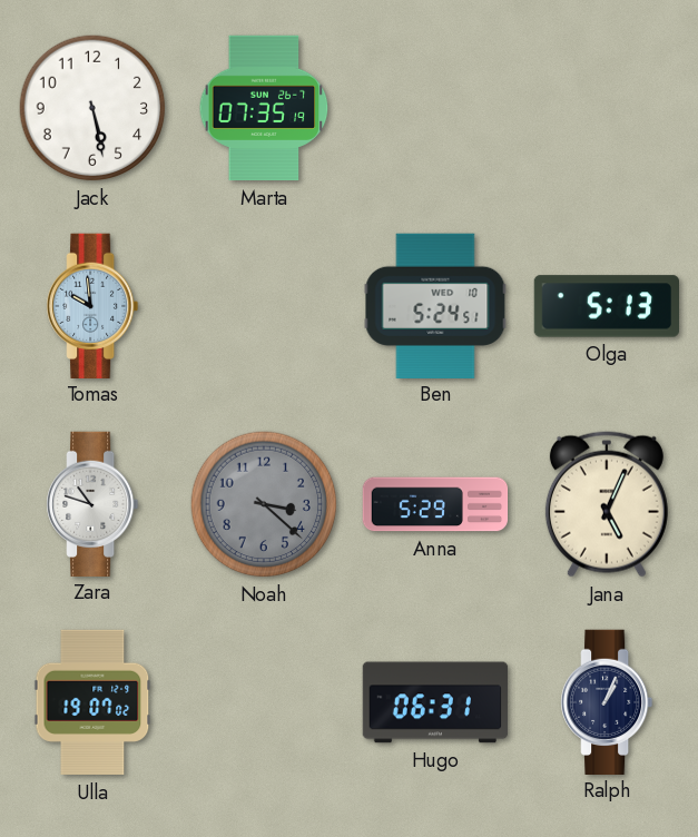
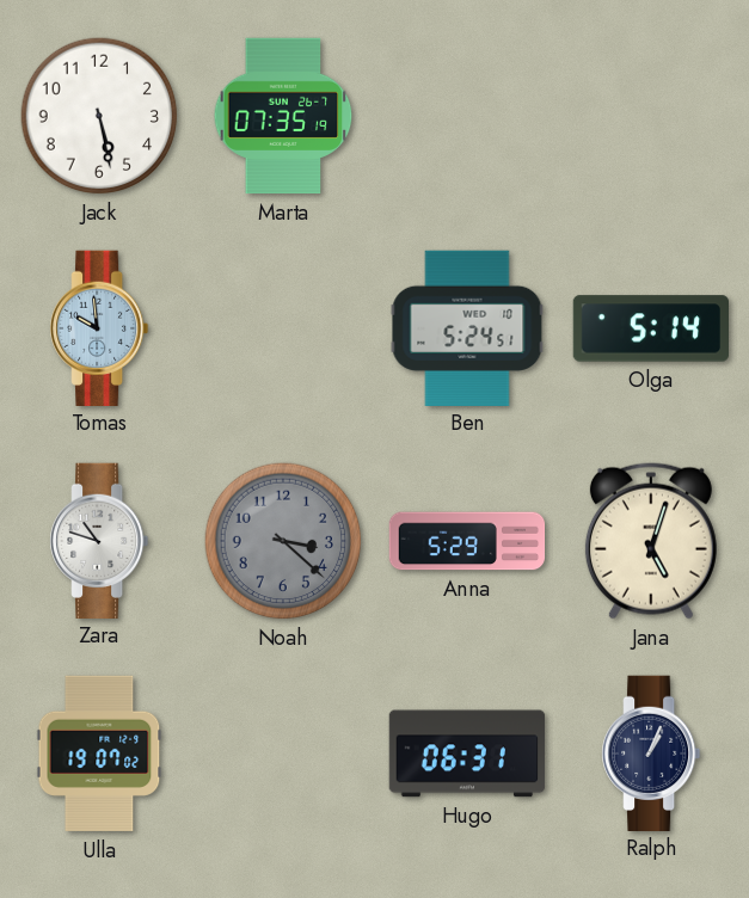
Olga: 5:13 -> 5:14 (651, 328)
Jana: 5:04 -> 5:03 (651, 541)
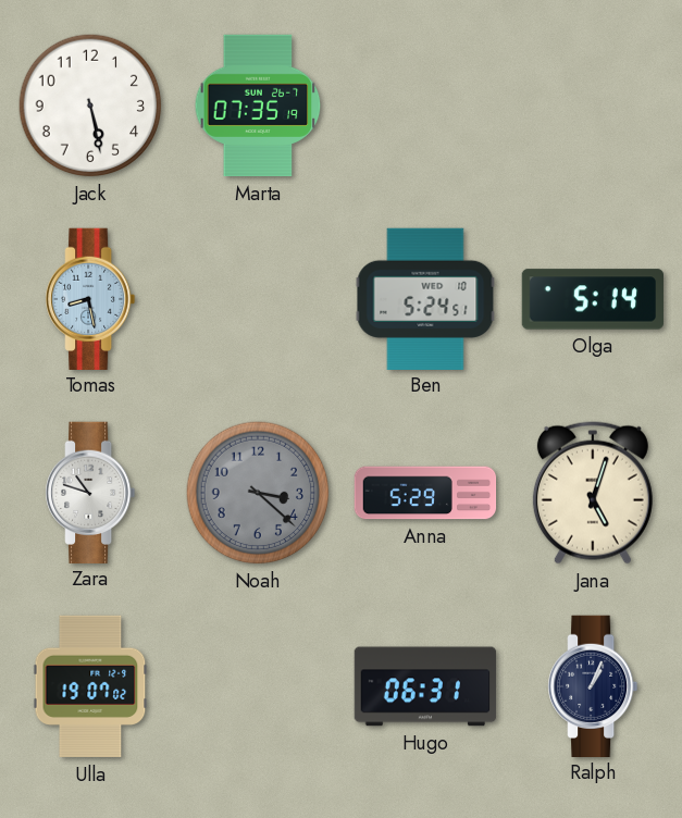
Tomas: 9:59 -> 8:28 (91, 298)
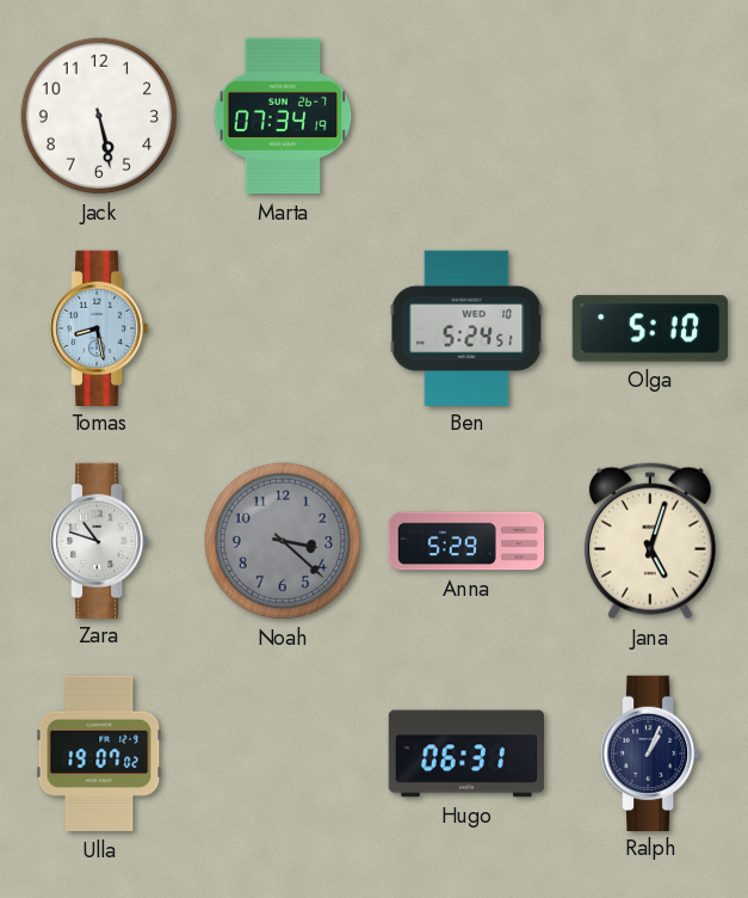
Marta: 07:35 -> 07:34 (283, 116)
Olga: 5:14 -> 5:10 (650, 328)
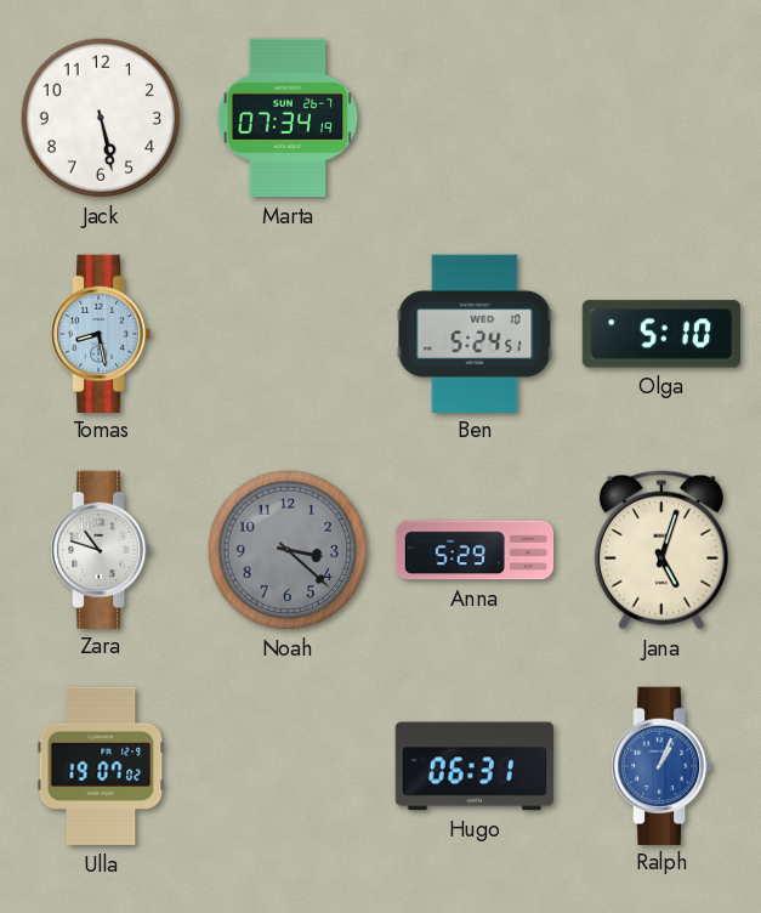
Ralph dial: navy -> blue (663, 765)
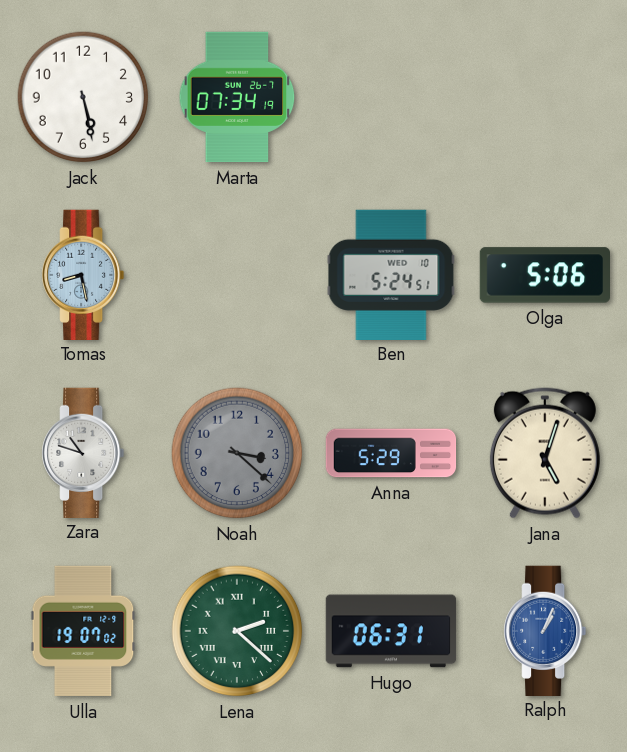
Olga: 5:10 -> 5:06 (545, 275)
Lena: none -> 2:22 (237, 631)
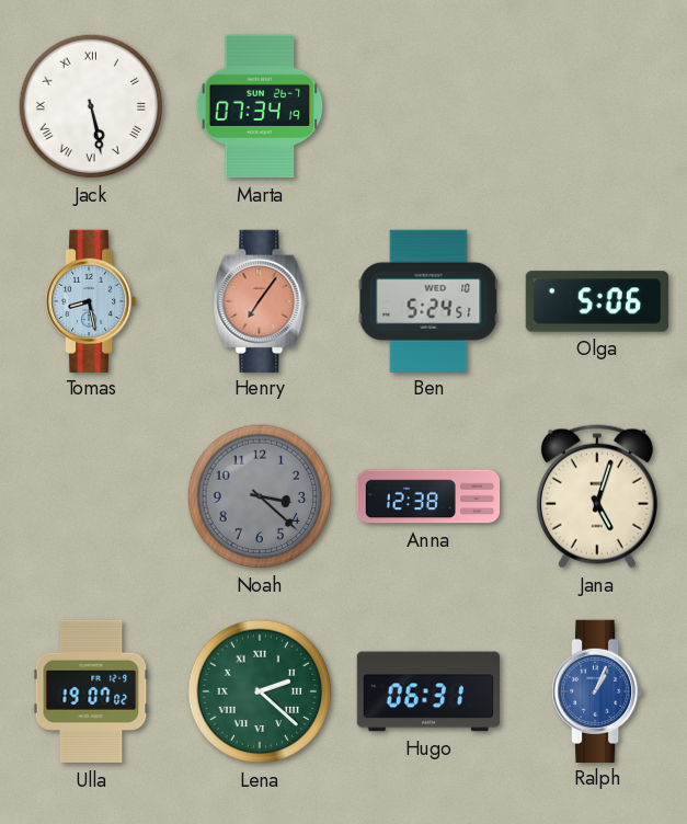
Jack numerals: Arabic -> Roman (91, 106)
Henry: none -> 7:06 (260, 300)
Zara: 10:48 -> none (84, 452)
Anna: 5:29 -> 12:38 (428, 496)
